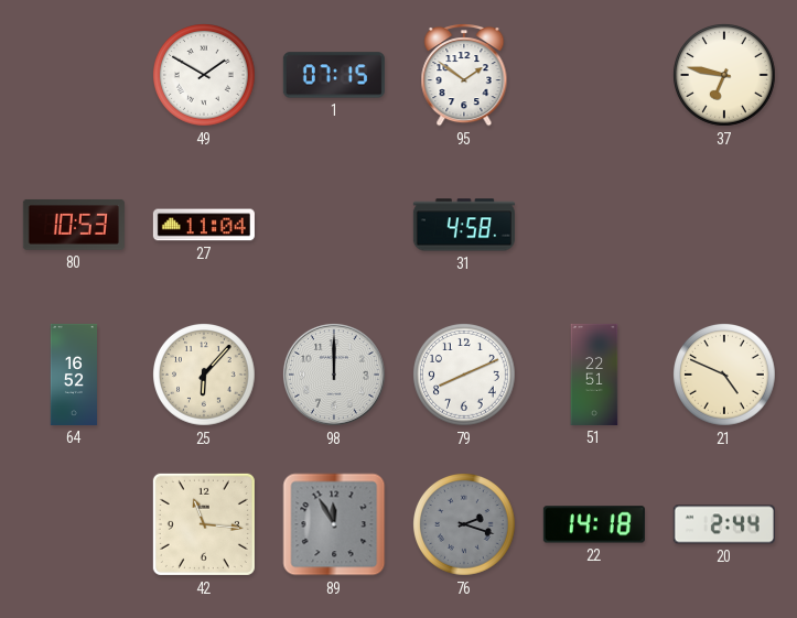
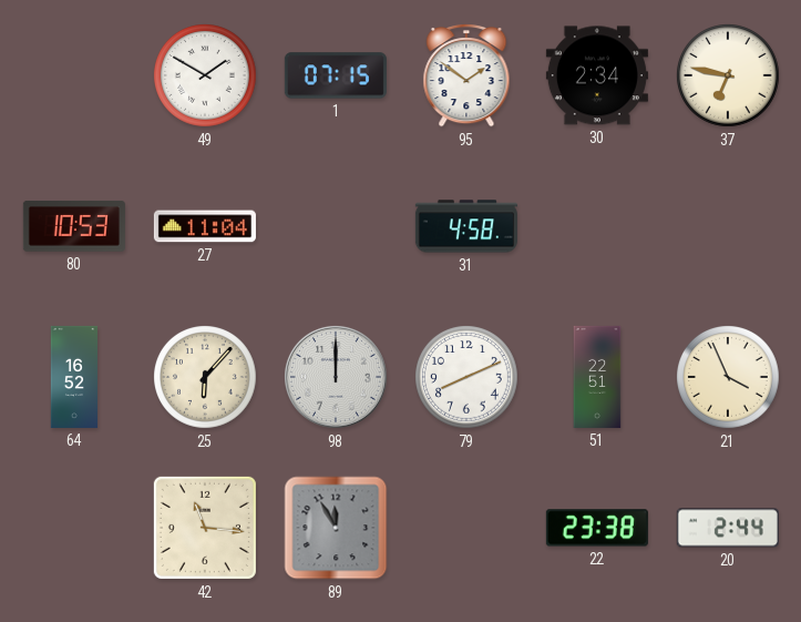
30: none -> 2:34 (597, 75)
21: 4:49 -> 3:56 (729, 378)
76: 2:18 -> none (465, 525)
22: 14:18 -> 23:38 (597, 528)
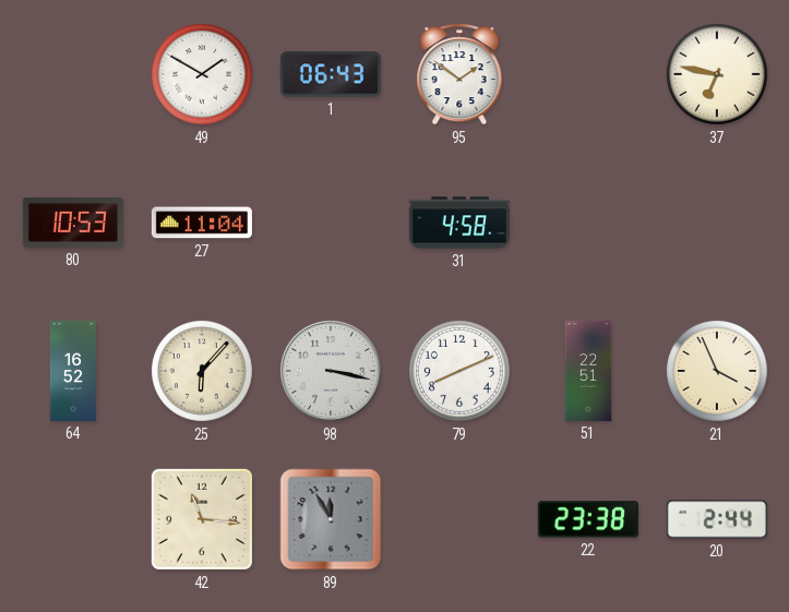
1: 07:15 -> 06:43 (331, 74)
30: 2:34 -> none (597, 75)
98: 12:00 -> 3:17 (331, 371)
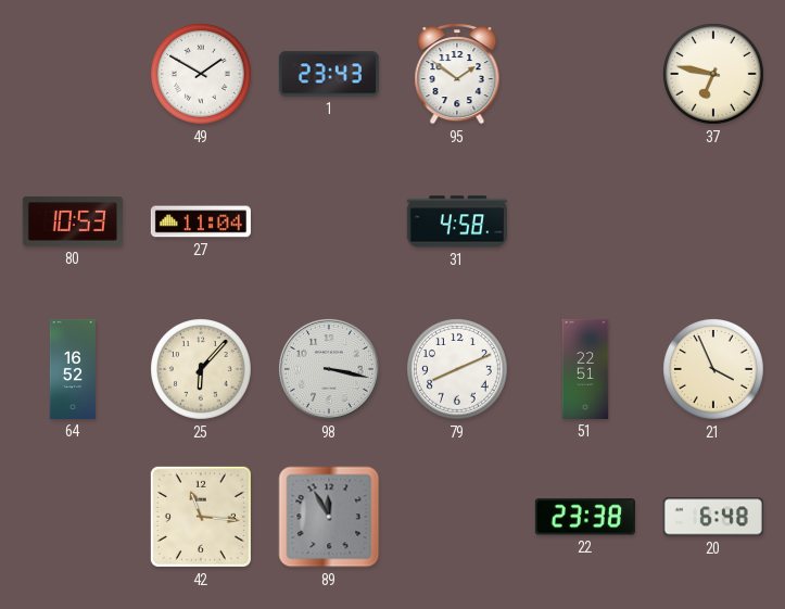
1: 06:43 -> 23:43 (329, 74)
20: 2:44 -> 6:48 (713, 517)
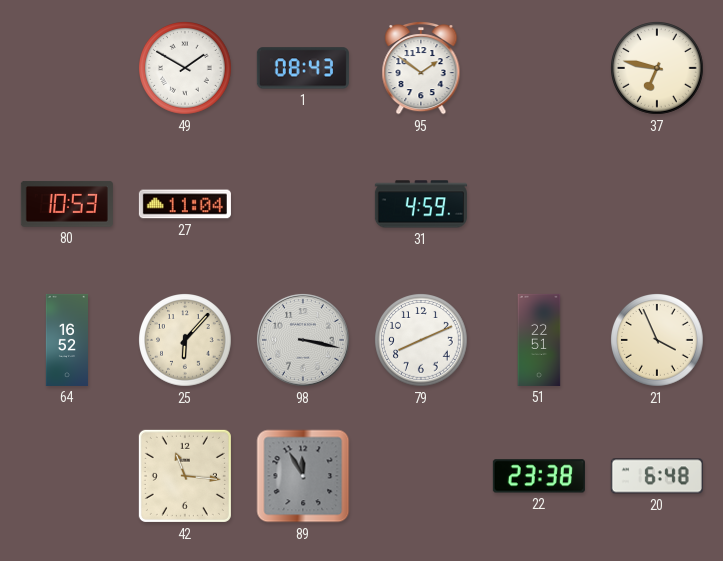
1: 23:43 -> 08:43 (303, 68)
31: 4:58 -> 4:59 (421, 204)
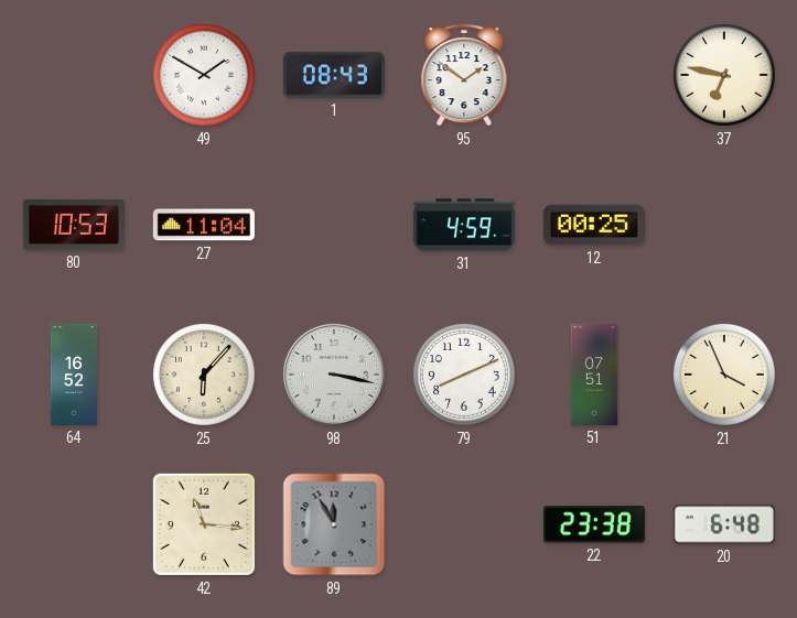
12: none -> 00:25 (594, 225)
51: 22:51 -> 07:51 (594, 375)
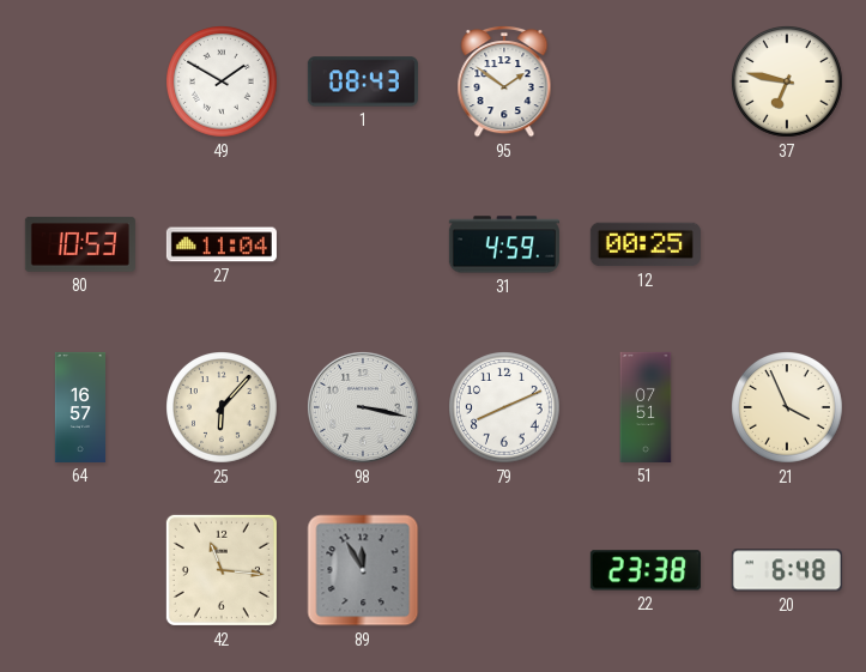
64: 16:52 -> 16:57 (80, 407)
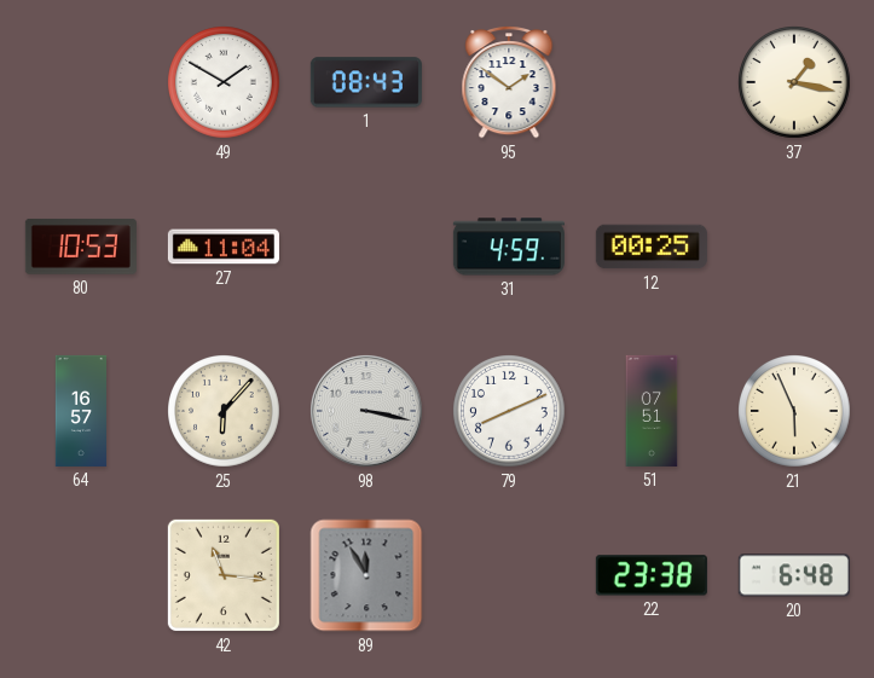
37: 6:47 -> 1:17 (795, 83)
21: 3:56 -> 5:56 (795, 412)
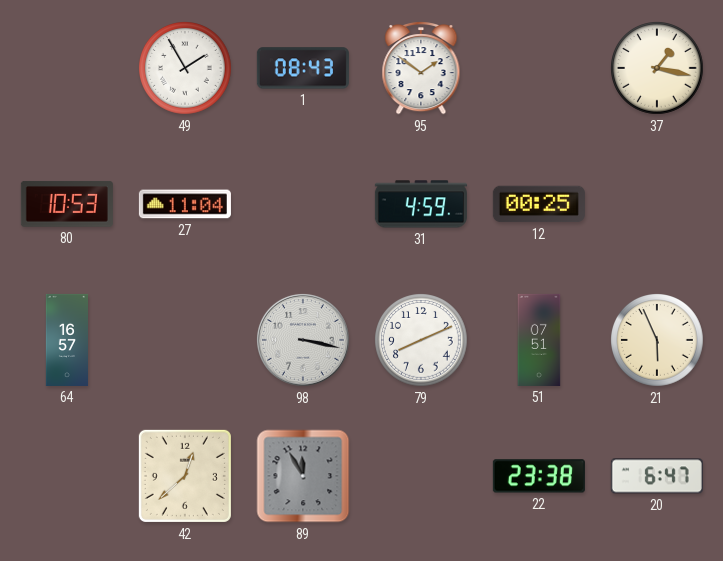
49: 1:50 -> 1:55 (186, 69)
25: 6:07 -> none (225, 412)
42: 11:16 -> 12:38 (185, 476)
20: 6:48 -> 6:47 (657, 476)
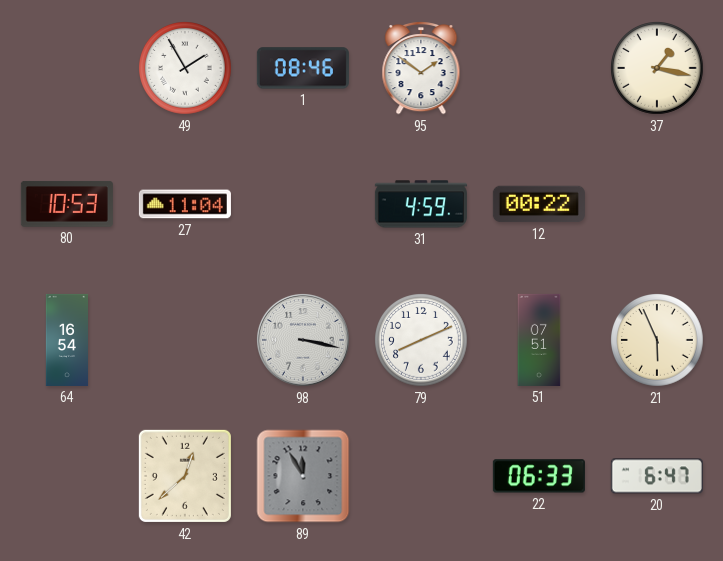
1: 08:43 -> 08:46 (303, 68)
12: 00:25 -> 00:22 (539, 204)
64: 16:57 -> 16:54 (67, 340)
22: 23:38 -> 06:33 (539, 476)
